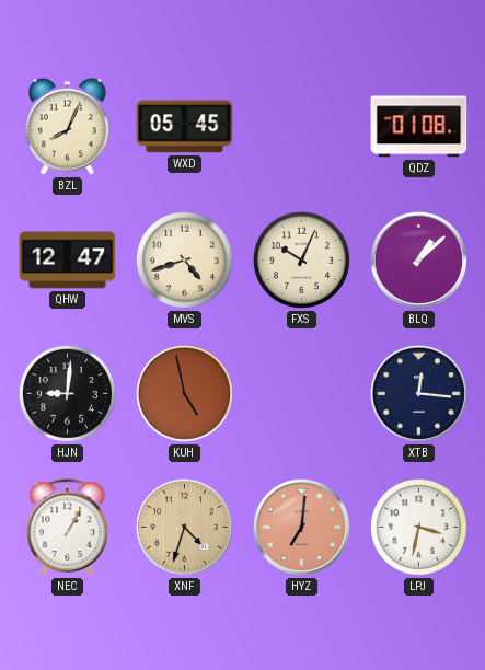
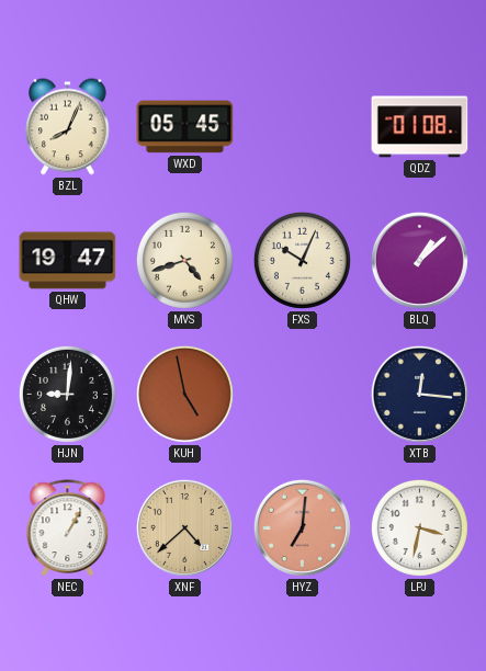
QHW: 12:47 -> 19:47 (68, 261)
XNF: 4:33 -> 4:38 (184, 527)
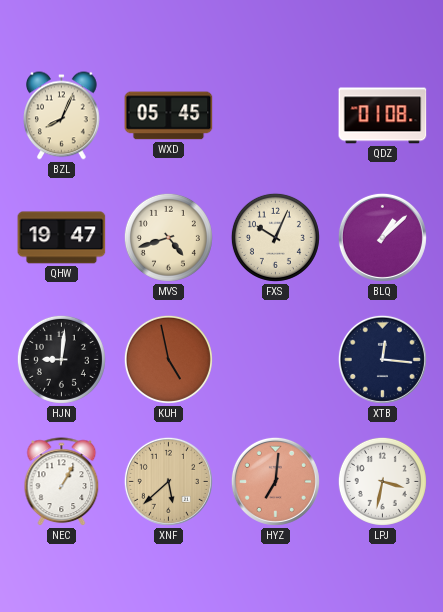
XNF: 4:38 -> 5:38 (168, 481)
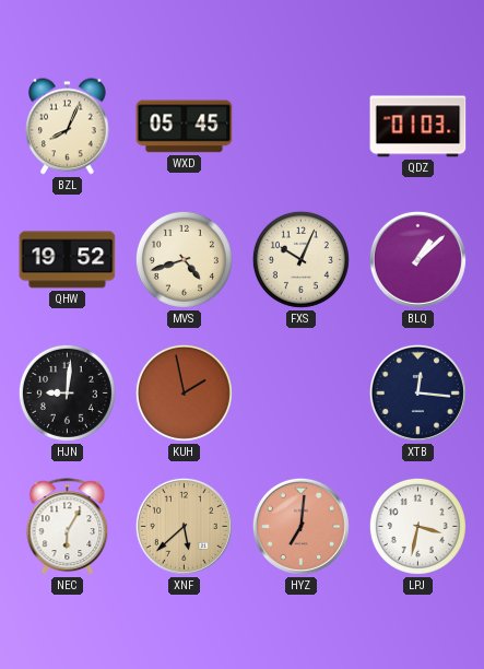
QDZ: 01:08 -> 01:03 (418, 127)
QHW: 19:47 -> 19:52 (68, 260)
KUH: 4:58 -> 1:58 (184, 392)
NEC: 1:05 -> 6:05 (68, 527)
